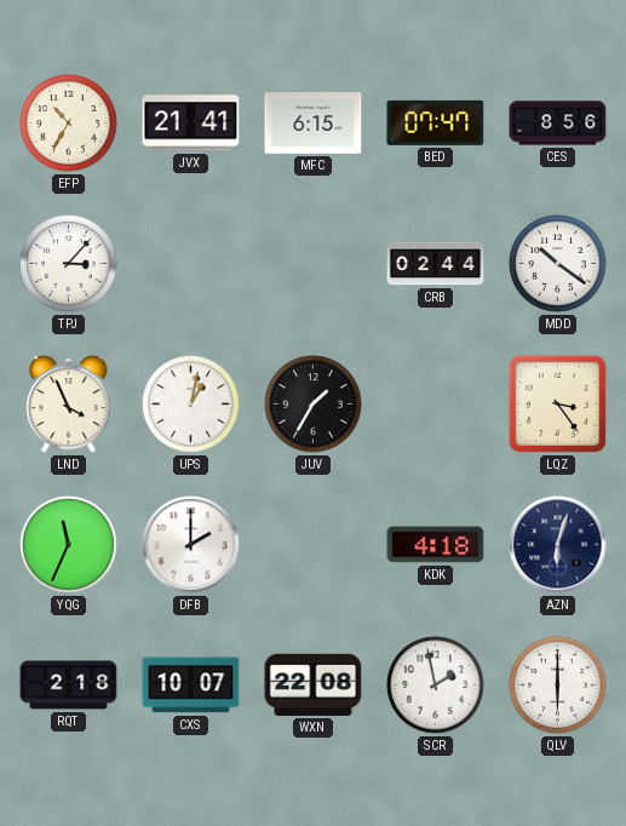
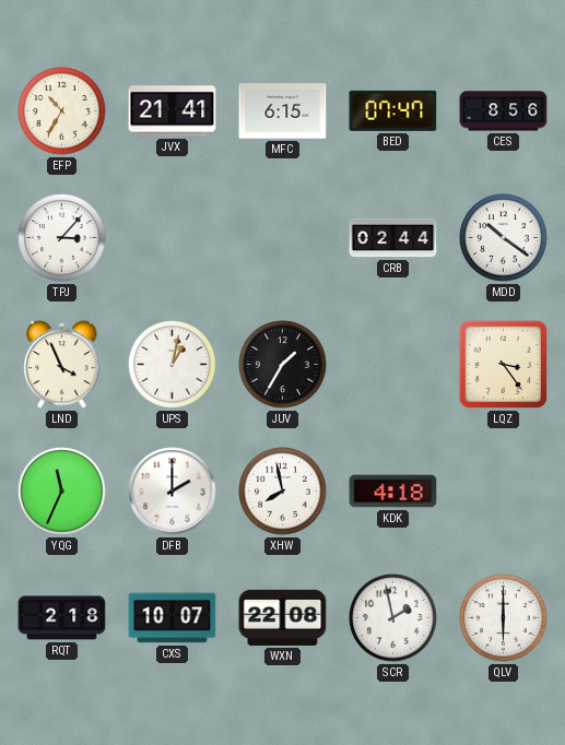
XHW: none -> 7:58 (283, 492)
AZN: 6:03 -> none (558, 545)
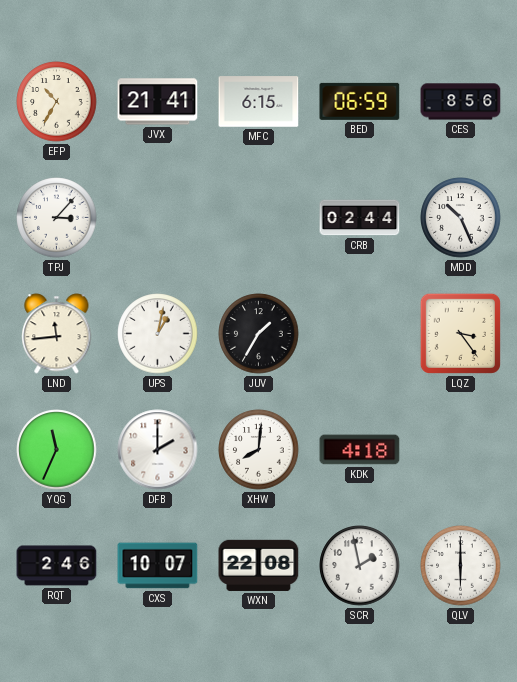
BED: 07:47 -> 06:59 (360, 101)
MDD: 10:21 -> 10:26 (461, 218)
LND: 3:56 -> 11:44 (57, 334)
XHW: 7:58 -> 8:01 (259, 450)
RQT: 2:18 -> 2:46 (57, 566)
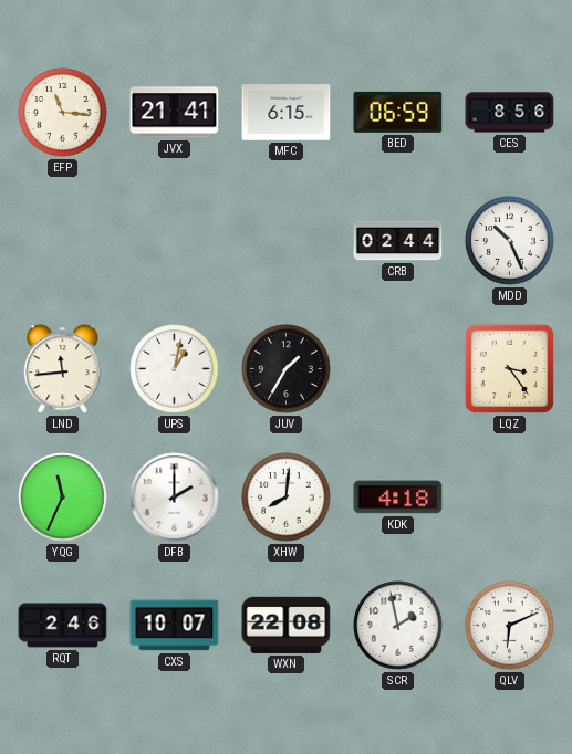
EFP: 10:35 -> 11:16 (63, 113)
TPJ: 3:07 -> none (57, 218)
QLV: 6:00 -> 6:11 (510, 626)
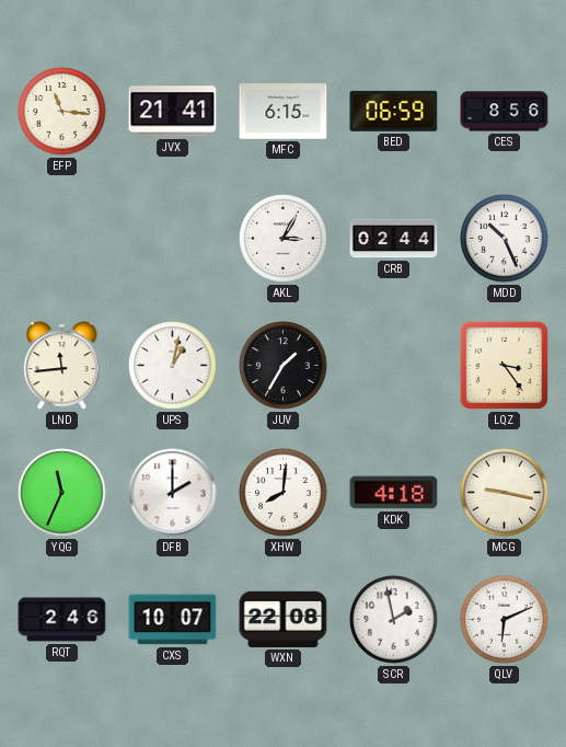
AKL: none -> 3:05 (284, 239)
MCG: none -> 9:17 (505, 493)
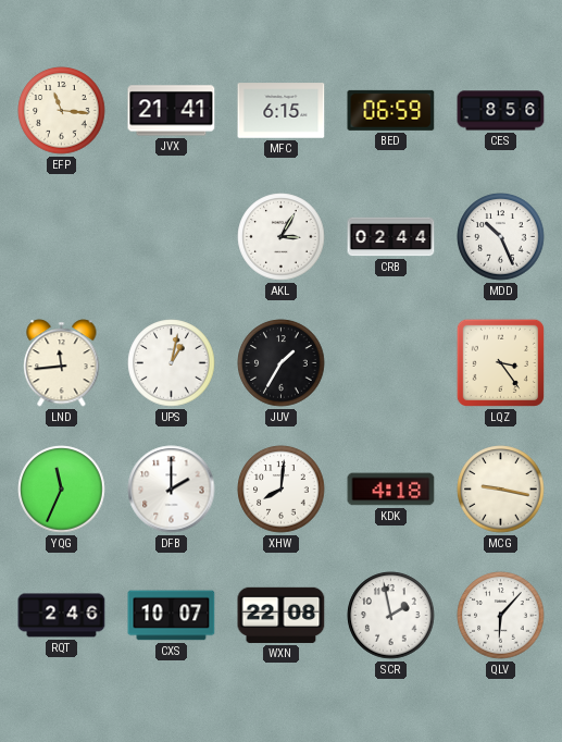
QLV: 6:11 -> 6:07 (501, 616)
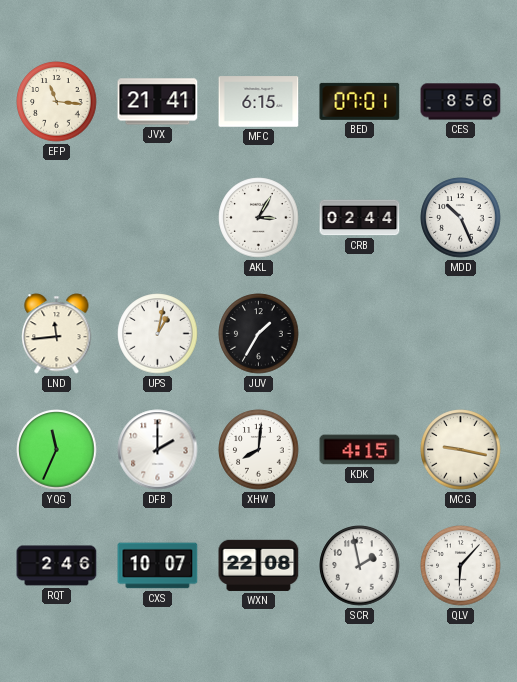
BED: 06:59 -> 07:01 (360, 101)
LQZ: 3:24 -> none (500, 362)
KDK: 4:18 -> 4:15 (360, 450)
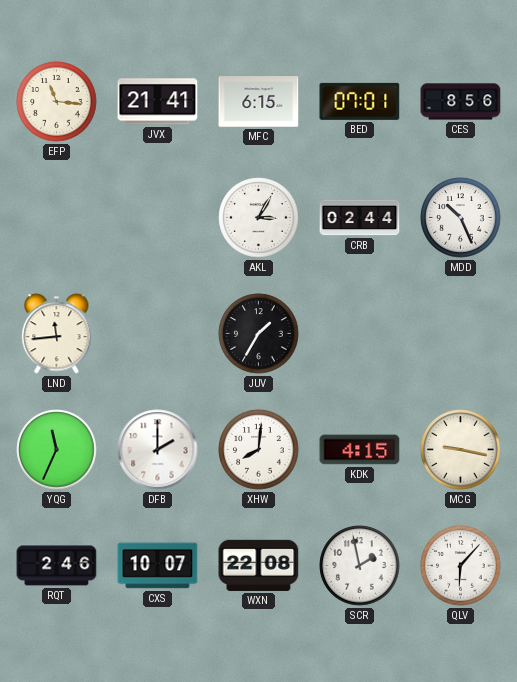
UPS: 1:02 -> none (158, 334)
